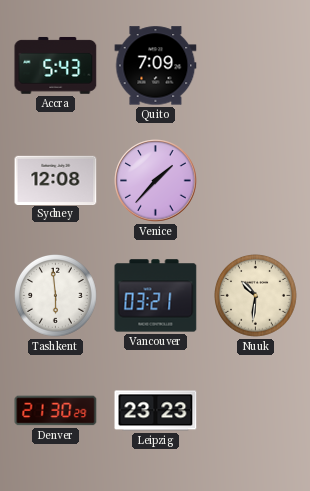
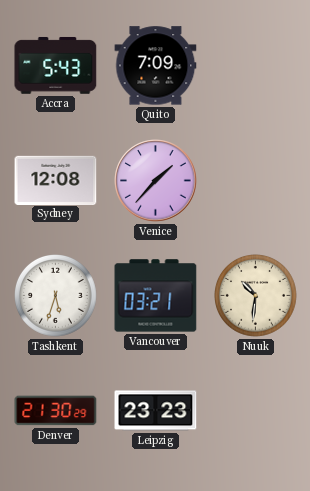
Tashkent: 5:59 -> 5:33 (56, 296)
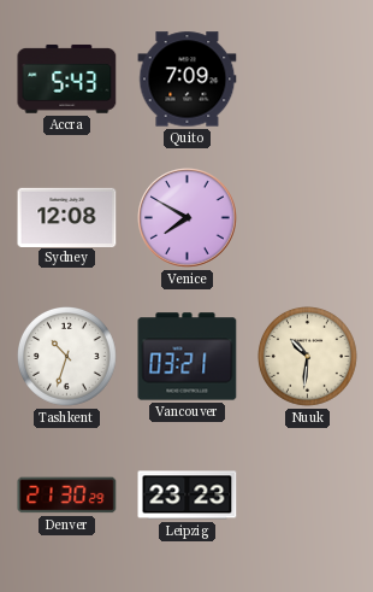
Venice: 1:37 -> 7:50 (188, 218)
Tashkent: 5:33 -> 10:33 (67, 357)
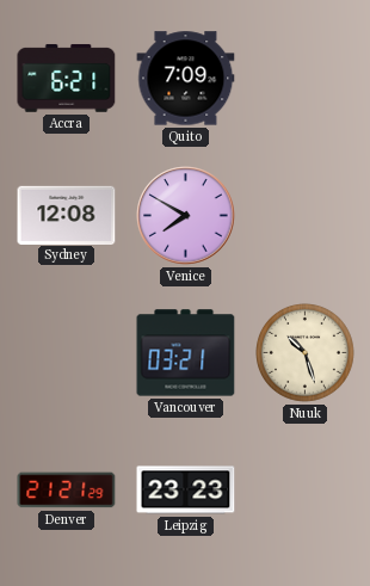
Accra: 5:43 -> 6:21 (67, 78)
Tashkent: 10:33 -> none (67, 357)
Nuuk: 10:31 -> 10:27 (306, 353)
Denver: 21:30 -> 21:21 (67, 491)
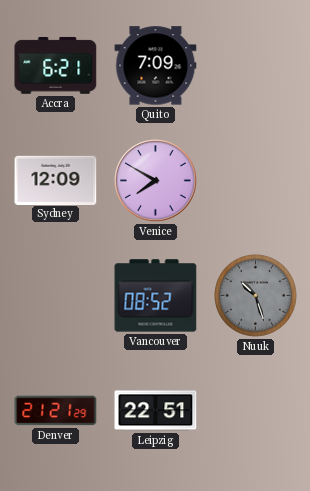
Sydney: 12:08 -> 12:09 (56, 180)
Vancouver: 03:21 -> 08:52 (156, 296)
Nuuk dial: cream -> grey (256, 296)
Leipzig: 23:23 -> 22:51 (156, 411)
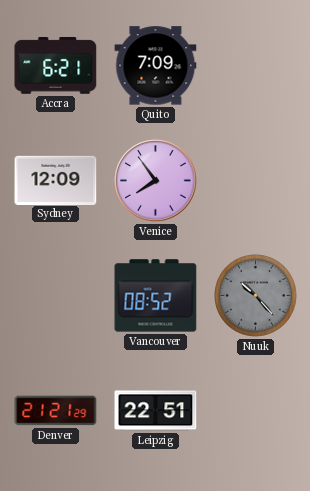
Venice: 7:50 -> 7:54 (156, 181)
Nuuk: 10:27 -> 10:23 (256, 296)
